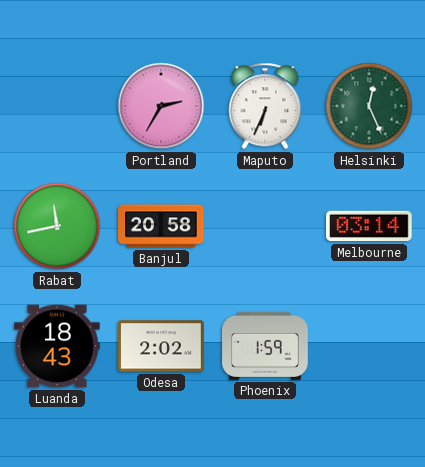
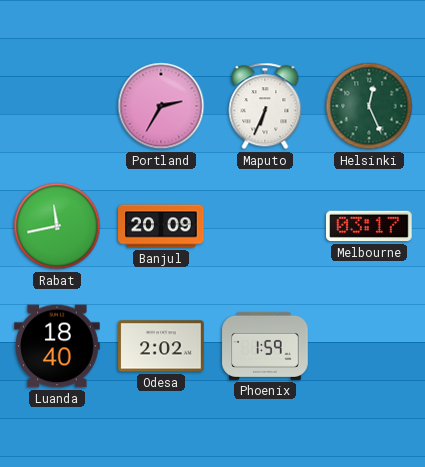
Banjul: 20:58 -> 20:09 (161, 226)
Melbourne: 03:14 -> 03:17 (369, 226)
Luanda: 18:43 -> 18:40 (57, 346)
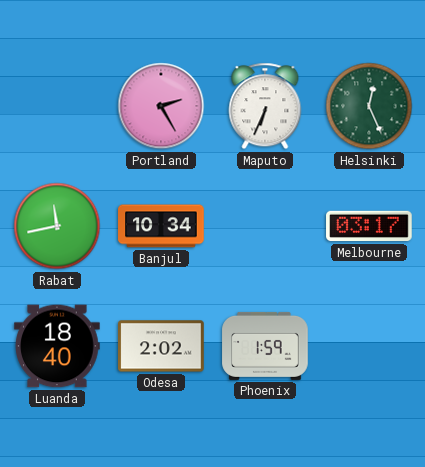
Portland: 2:35 -> 2:25 (161, 106)
Banjul: 20:09 -> 10:34 (161, 226)
